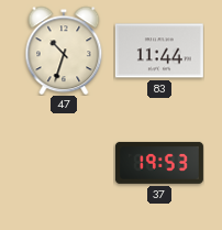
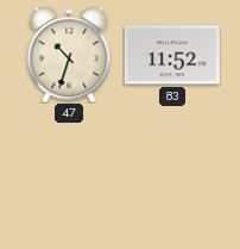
83: 11:44 -> 11:52 (172, 55)
37: 19:53 -> none (159, 163)
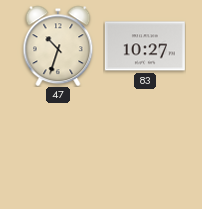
83: 11:52 -> 10:27 (145, 46)
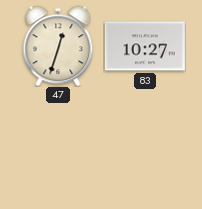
47: 10:33 -> 12:33 (58, 46)
